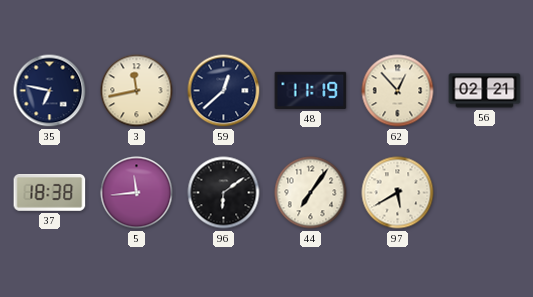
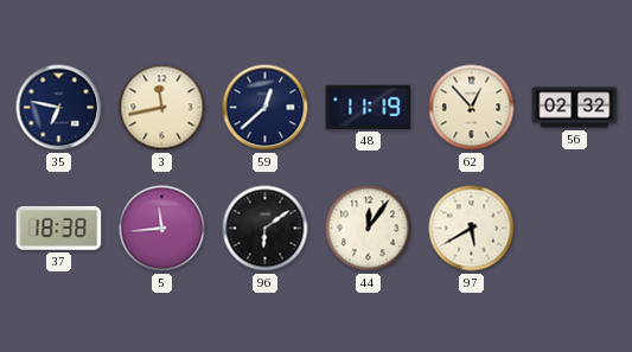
56: 02:21 -> 02:32 (575, 108)
44: 7:06 -> 12:06 (369, 229)
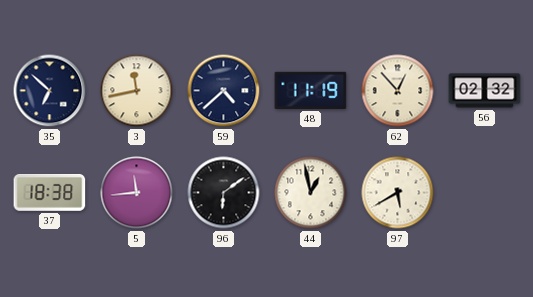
35: 6:47 -> 6:52 (50, 91)
59: 12:38 -> 4:38 (224, 91)
44: 12:06 -> 12:58 (311, 193)
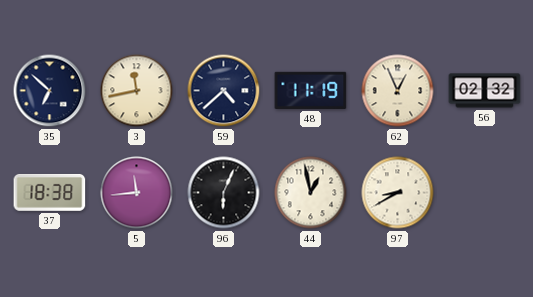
62: 12:53 -> 12:56 (398, 91)
96: 6:09 -> 6:04 (224, 193)
97: 5:40 -> 8:40 (398, 193)
